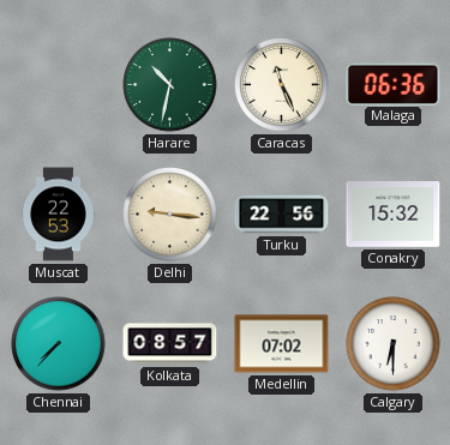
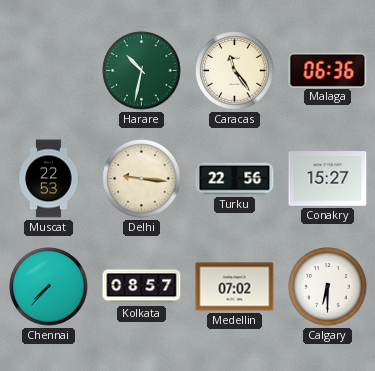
Caracas: 11:26 -> 11:24 (235, 71)
Conakry: 15:32 -> 15:27 (328, 179)
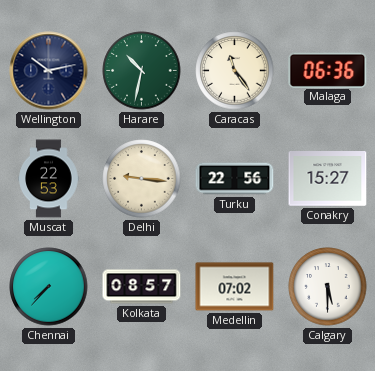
Wellington: none -> 10:13 (49, 71)
Calgary: 6:30 -> 5:30 (328, 287)
